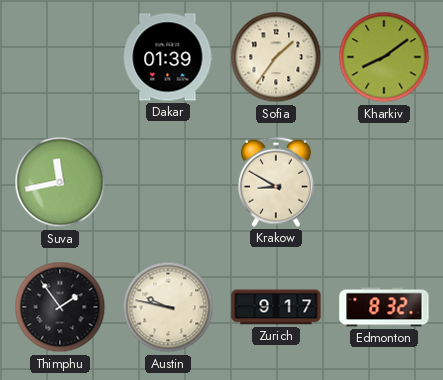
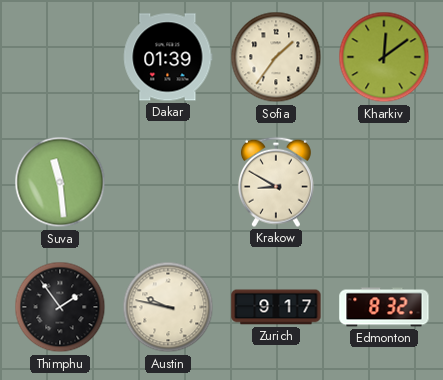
Kharkiv: 8:09 -> 12:09 (384, 57)
Suva: 11:43 -> 11:29 (60, 182)
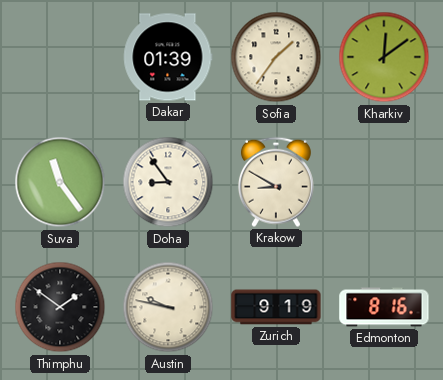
Suva: 11:29 -> 11:24 (60, 182)
Doha: none -> 8:54 (168, 182)
Thimphu: 1:54 -> 1:51 (60, 307)
Zurich: 9:17 -> 9:19 (276, 307)
Edmonton: 8:32 -> 8:16 (384, 307)
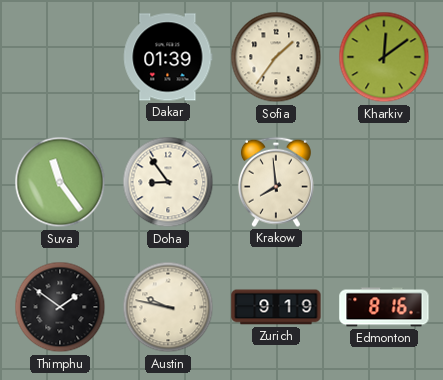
Krakow: 8:50 -> 7:59 (276, 182)
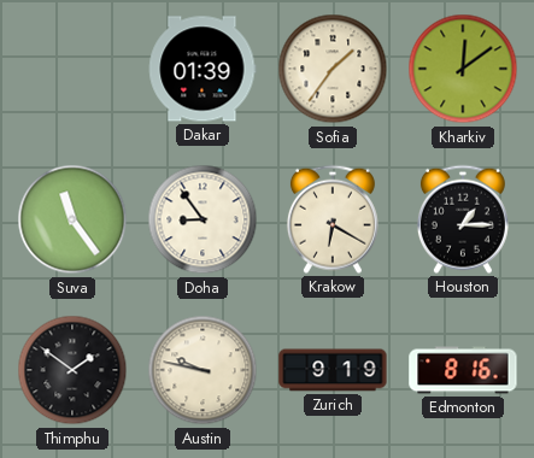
Krakow: 7:59 -> 6:20 (333, 219)
Houston: none -> 1:15 (463, 219)
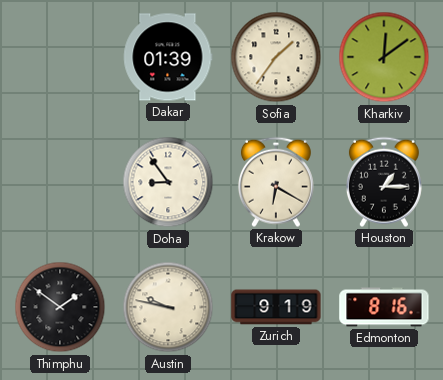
Suva: 11:24 -> none (72, 219)
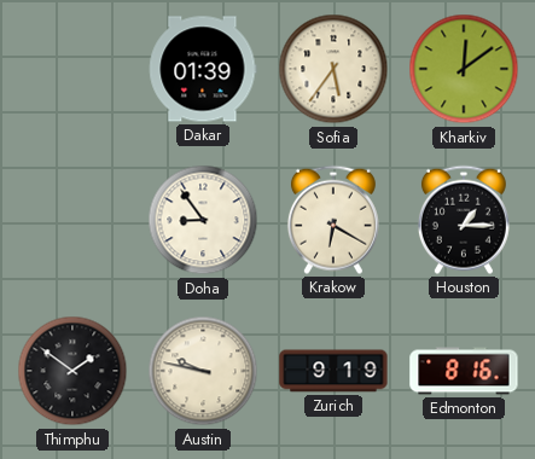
Sofia: 1:36 -> 5:36 (333, 69)
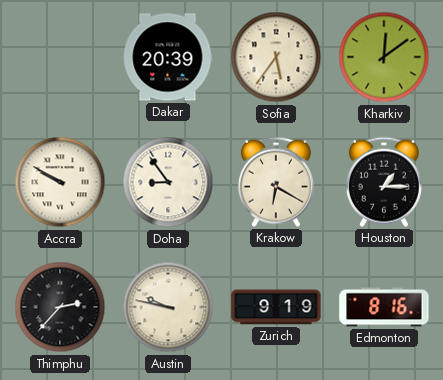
Dakar: 01:39 -> 20:39 (168, 57)
Accra: none -> 9:50 (60, 182)
Thimphu: 1:51 -> 2:37 (60, 307)
